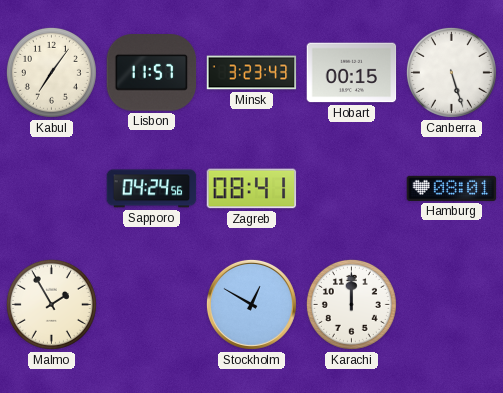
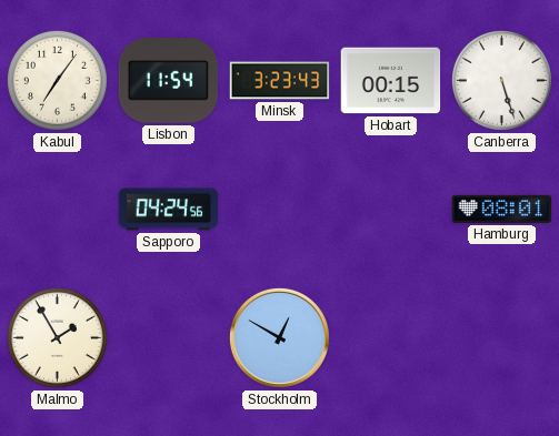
Lisbon: 11:57 -> 11:54 (169, 81)
Zagreb: 08:41 -> none (252, 189)
Karachi: 12:00 -> none (351, 304)
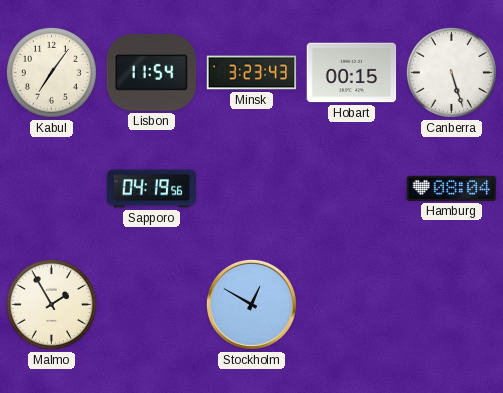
Sapporo: 04:24 -> 04:19 (152, 189)
Hamburg: 08:01 -> 08:04 (452, 188)
